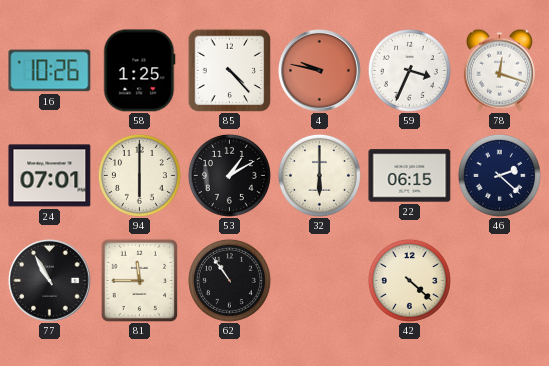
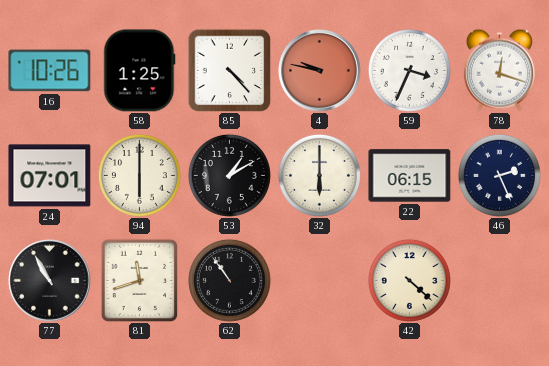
46: 2:22 -> 2:26 (499, 175)
81: 11:45 -> 11:42 (139, 280)
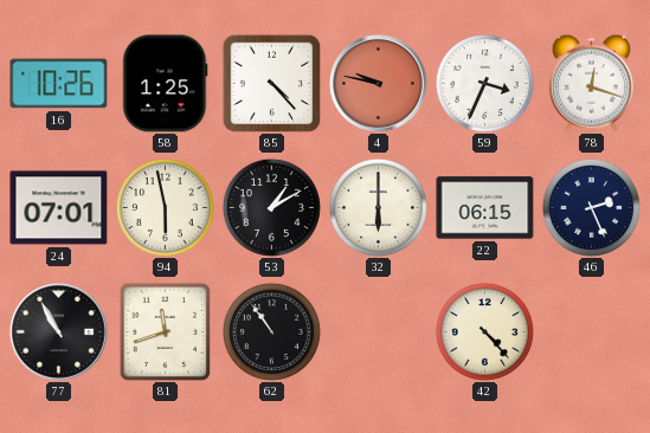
94: 6:00 -> 5:58 (165, 207)
42: 4:22 -> 4:23 (484, 331)
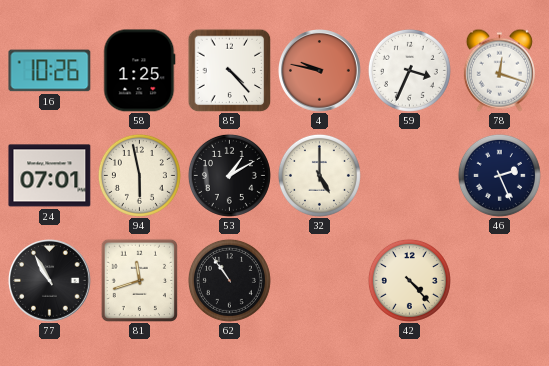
32: 6:00 -> 5:00 (319, 175)
22: 06:15 -> none (485, 208)
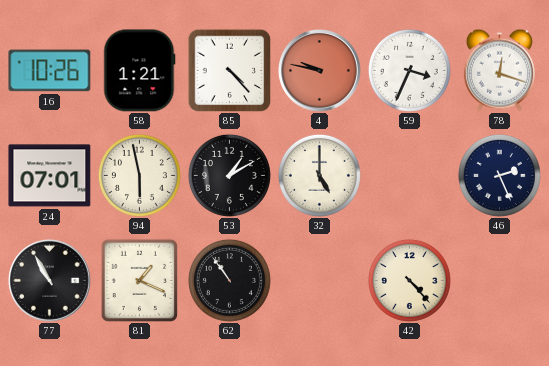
58: 1:25 -> 1:21 (140, 71)
81: 11:42 -> 1:19 (139, 280)
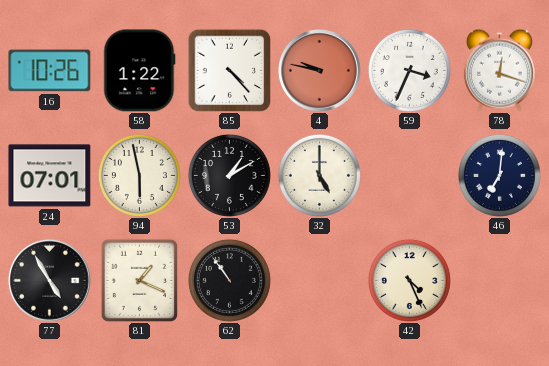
58: 1:21 -> 1:22 (140, 71)
46: 2:26 -> 7:01 (499, 175)
77: 10:55 -> 4:55 (50, 281)
42: 4:23 -> 4:26 (409, 280)
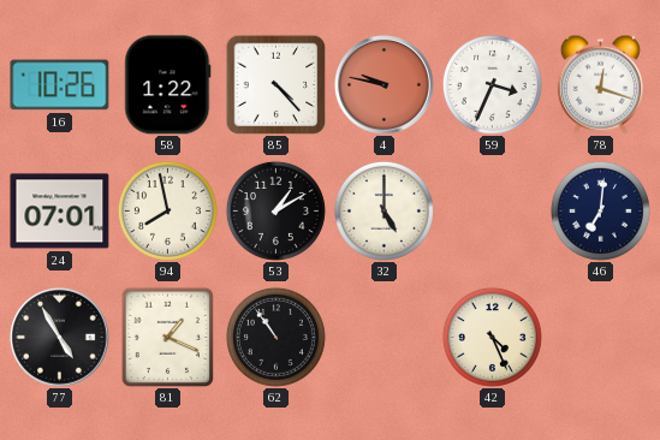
94: 5:58 -> 7:58 (167, 210)
